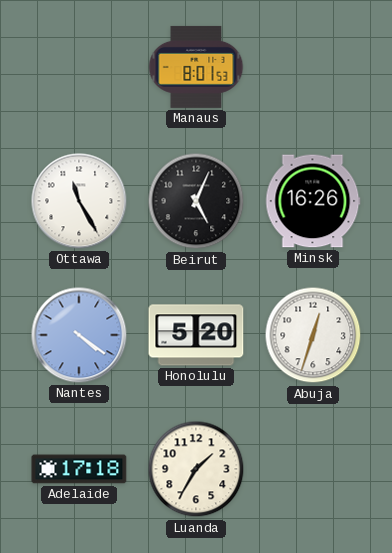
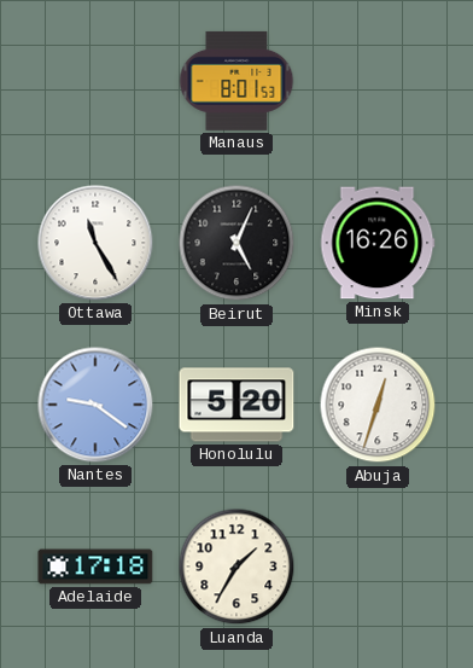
Nantes: 4:21 -> 9:21 (95, 405)
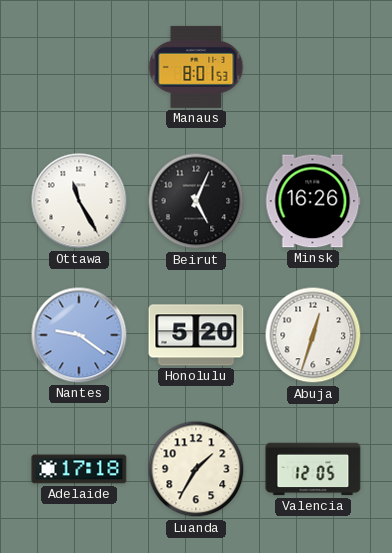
Valencia: none -> 12:05 (313, 469)
